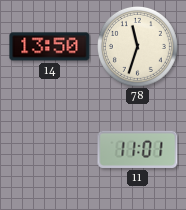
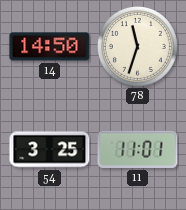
14: 13:50 -> 14:50 (50, 47)
54: none -> 3:25 (50, 150)
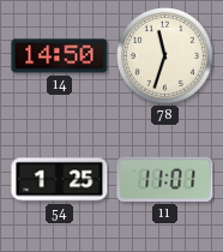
54: 3:25 -> 1:25 (60, 180)
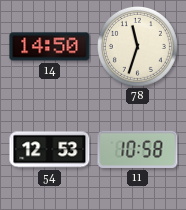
54: 1:25 -> 12:53 (50, 150)
11: 11:01 -> 10:58 (138, 149)
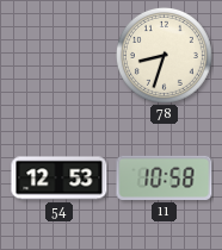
14: 14:50 -> none (50, 47)
78: 11:33 -> 8:33 (164, 55)
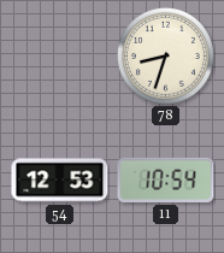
11: 10:58 -> 10:54 (166, 180)
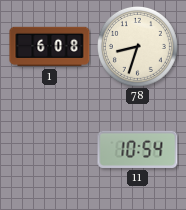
1: none -> 6:08 (50, 47)
54: 12:53 -> none (60, 181)
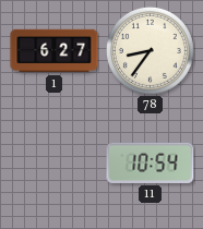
1: 6:08 -> 6:27 (55, 51)
78: 8:33 -> 8:36 (150, 50)
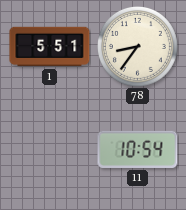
1: 6:27 -> 5:51 (50, 47)
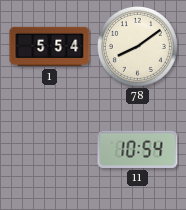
1: 5:51 -> 5:54 (50, 47)
78: 8:36 -> 8:09 (137, 46)
